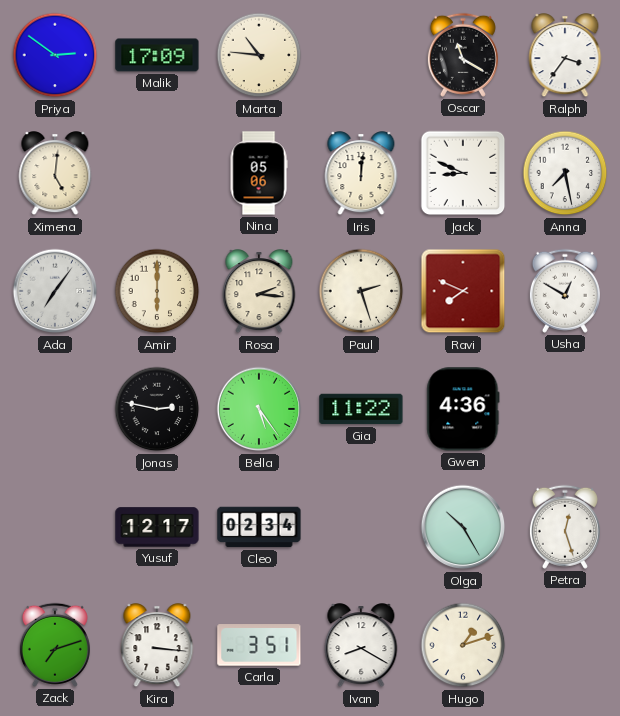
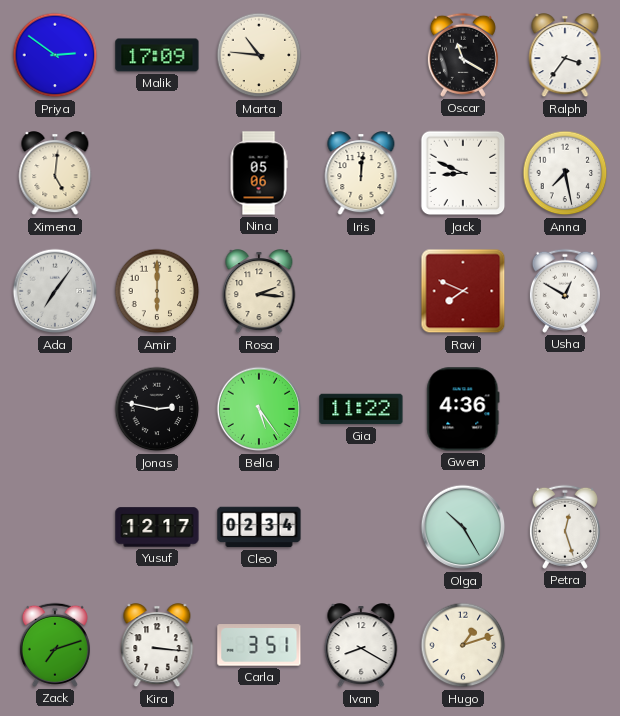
Paul: 2:27 -> none (361, 291)
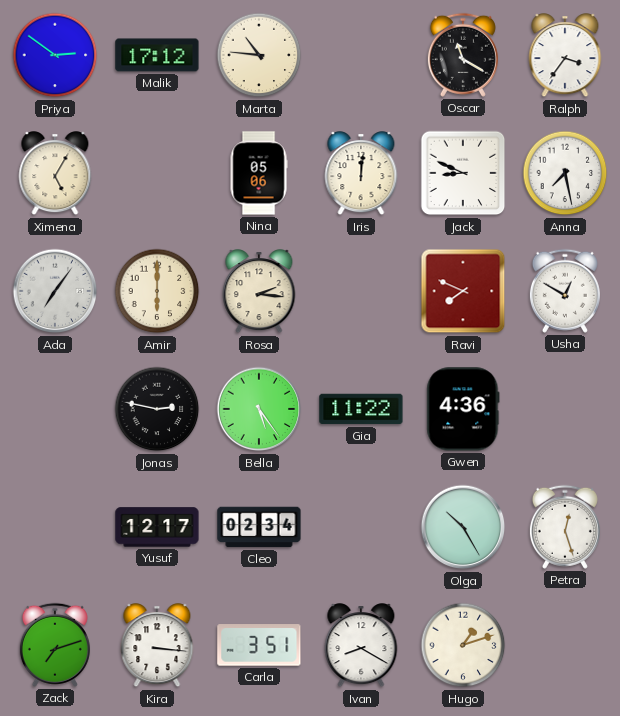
Malik: 17:09 -> 17:12 (157, 55)
Ximena: 5:01 -> 5:05 (55, 174)
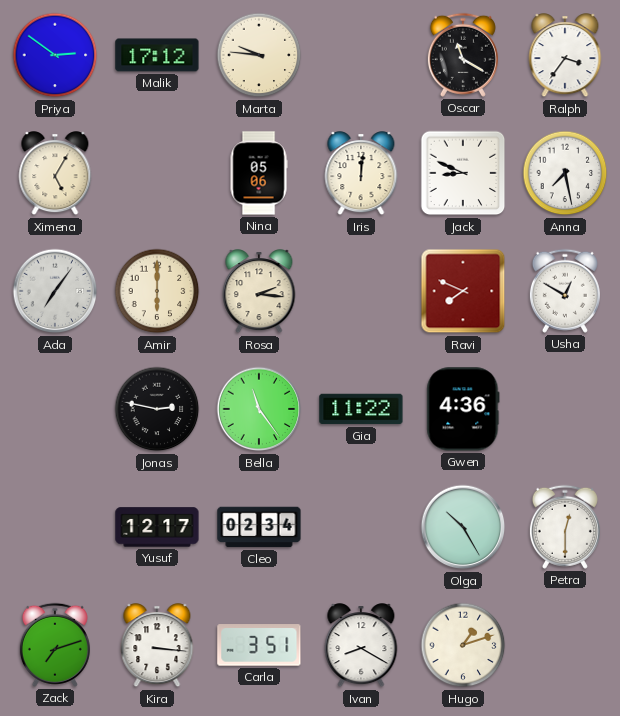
Marta: 10:46 -> 9:46 (259, 55)
Bella: 5:24 -> 11:24 (259, 409)
Petra: 12:27 -> 12:30 (565, 527)
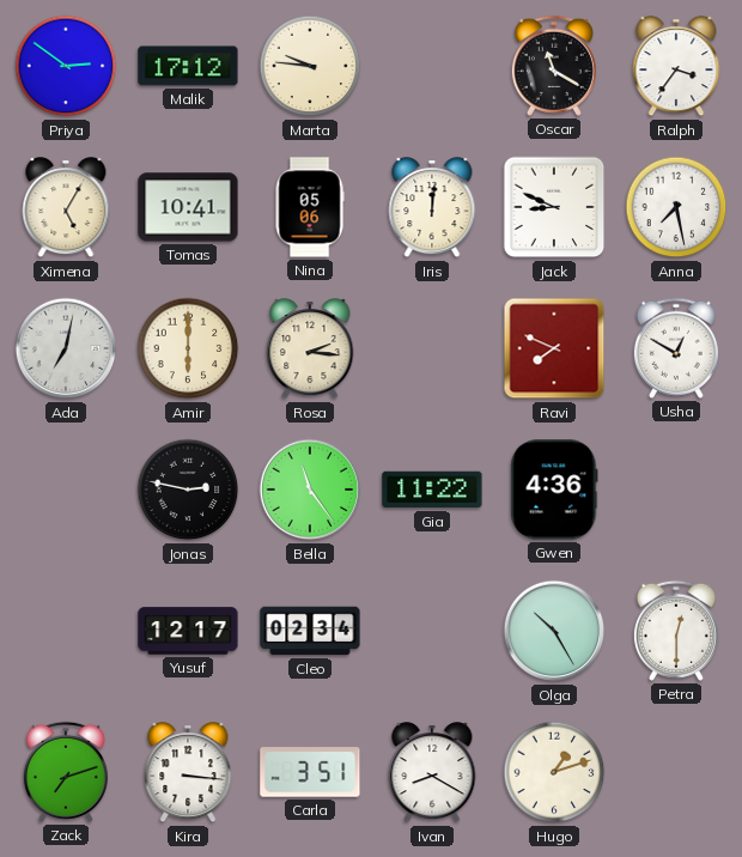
Tomas: none -> 10:41 (188, 207)
Ada: 7:06 -> 7:02 (66, 348)
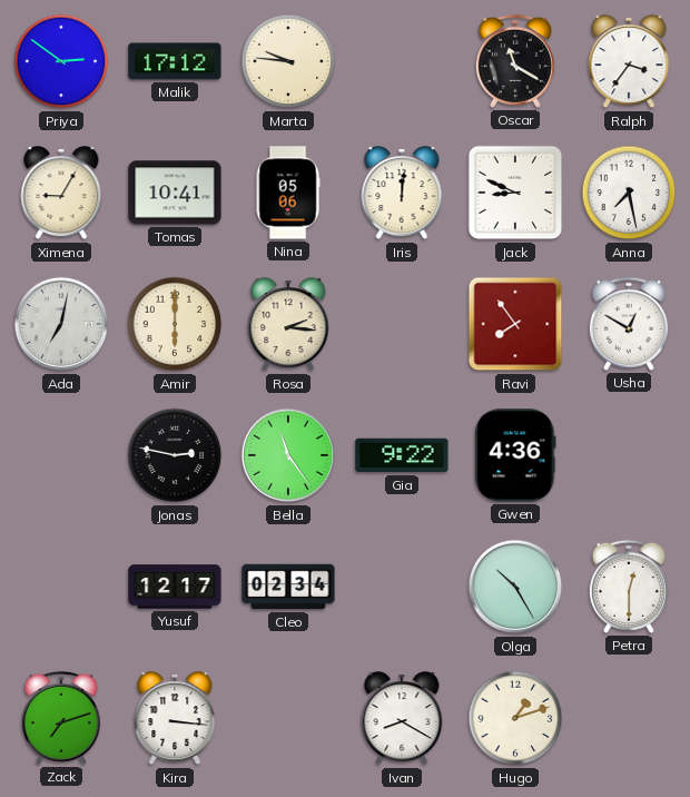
Ximena: 5:05 -> 9:05 (61, 194)
Ravi: 7:49 -> 7:54 (515, 324)
Gia: 11:22 -> 9:22 (402, 455)
Carla: 3:51 -> none (310, 772)
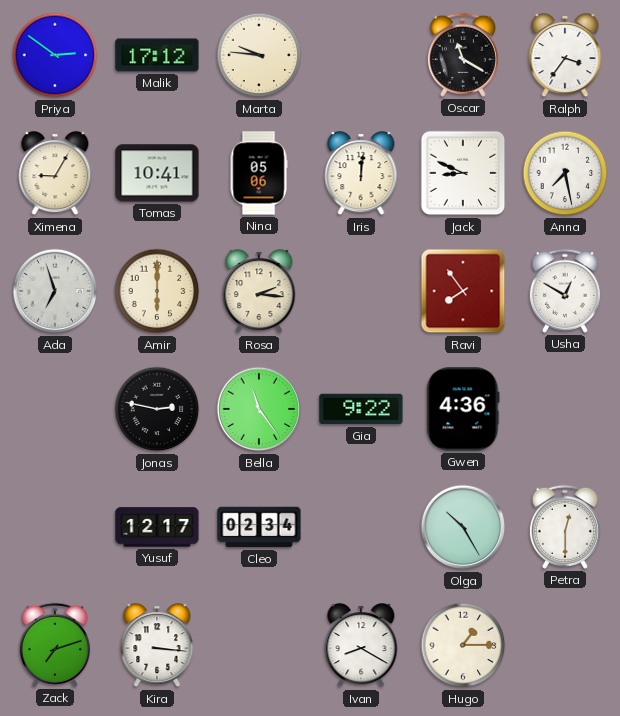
Ada: 7:02 -> 6:57 (55, 291)
Hugo: 1:12 -> 1:15 (463, 645)
